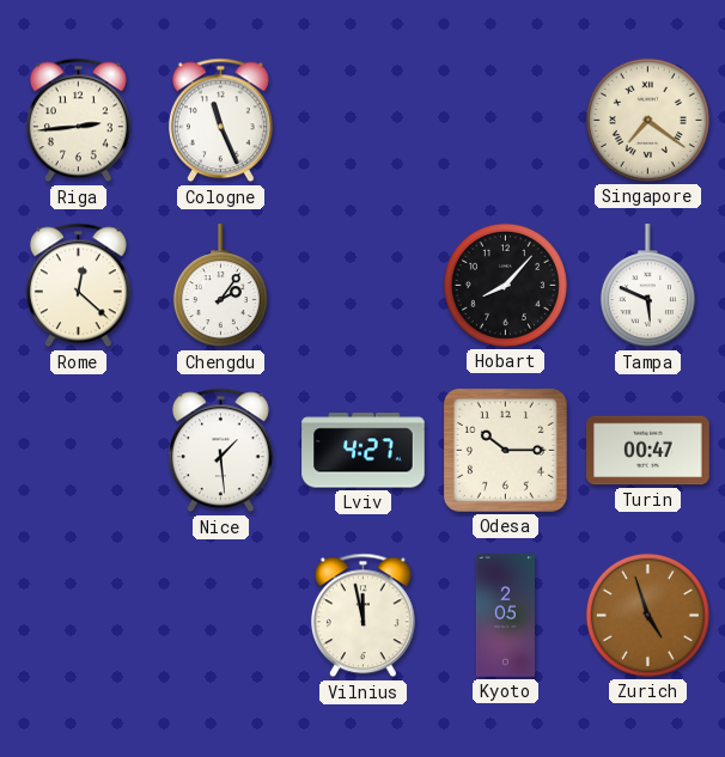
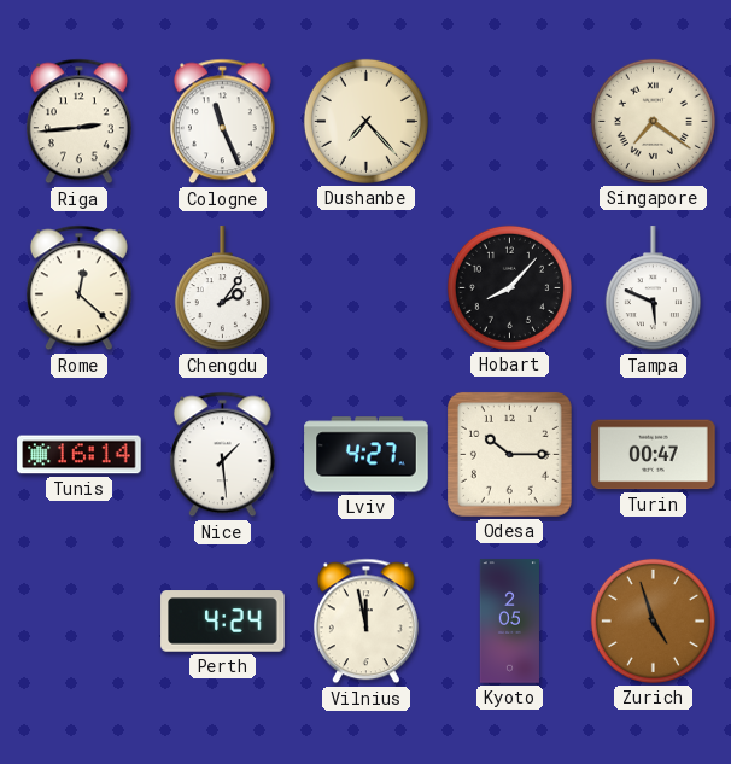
Dushanbe: none -> 7:23 (366, 121)
Tunis: none -> 16:14 (80, 455)
Perth: none -> 4:24 (223, 622)
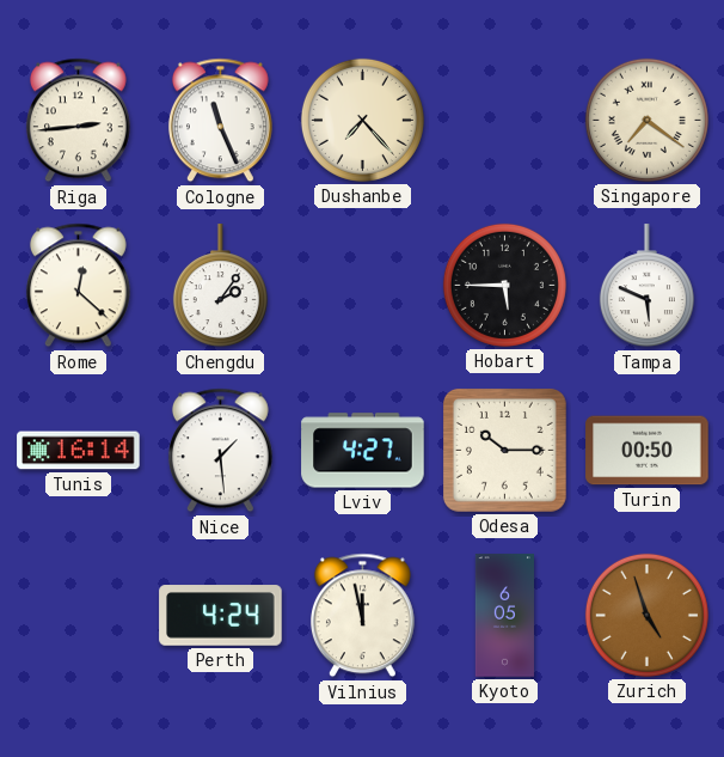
Hobart: 8:07 -> 5:45 (504, 285)
Turin: 00:47 -> 00:50 (648, 451)
Kyoto: 2:05 -> 6:05 (504, 616)
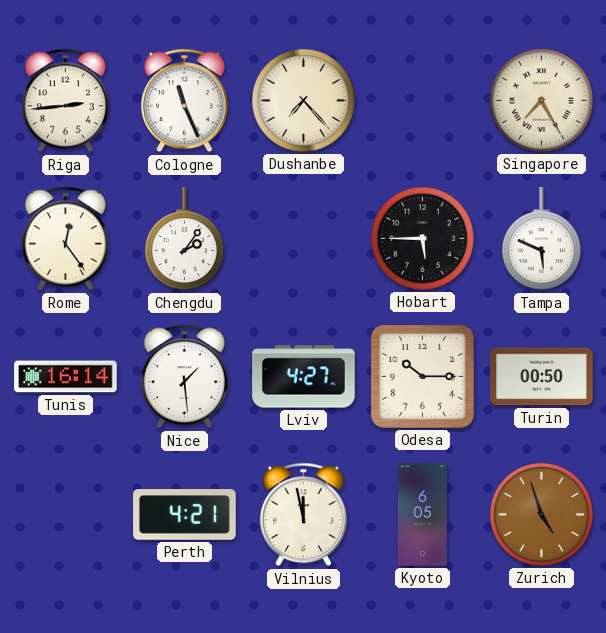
Singapore: 7:21 -> 7:25 (541, 100)
Rome: 12:22 -> 12:24 (65, 239)
Perth: 4:24 -> 4:21 (185, 515)
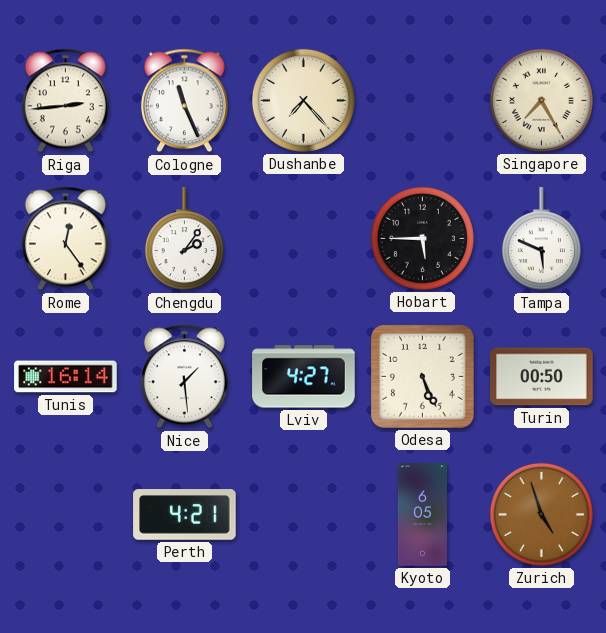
Odesa: 10:15 -> 5:26 (422, 376)
Vilnius: 11:58 -> none (303, 515)
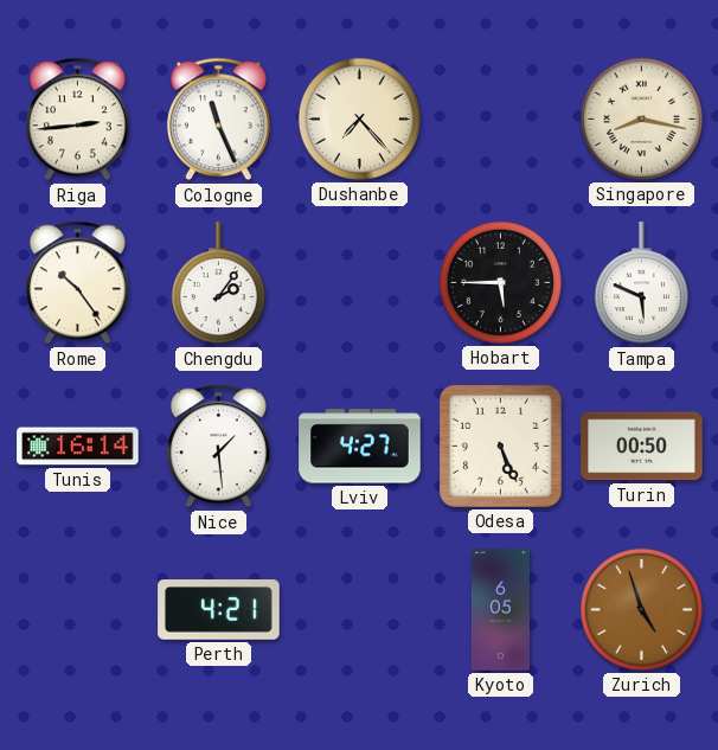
Singapore: 7:25 -> 8:17 (641, 118)
Rome: 12:24 -> 10:24 (77, 283)
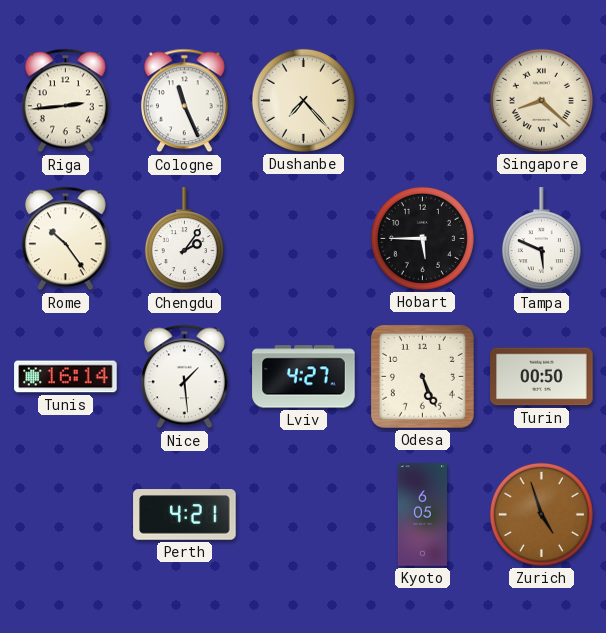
Singapore: 8:17 -> 8:22 (541, 100)
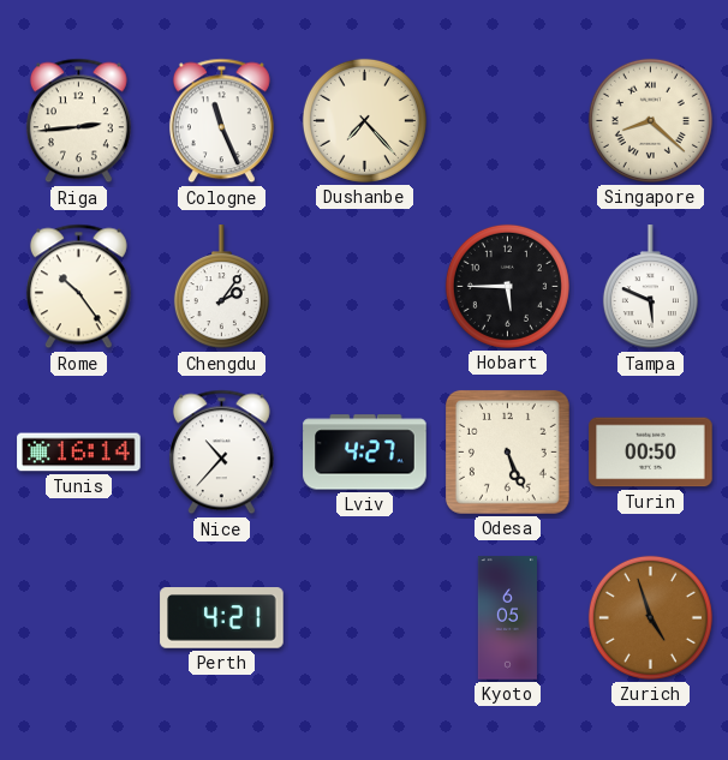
Nice: 1:29 -> 10:37 (221, 453)
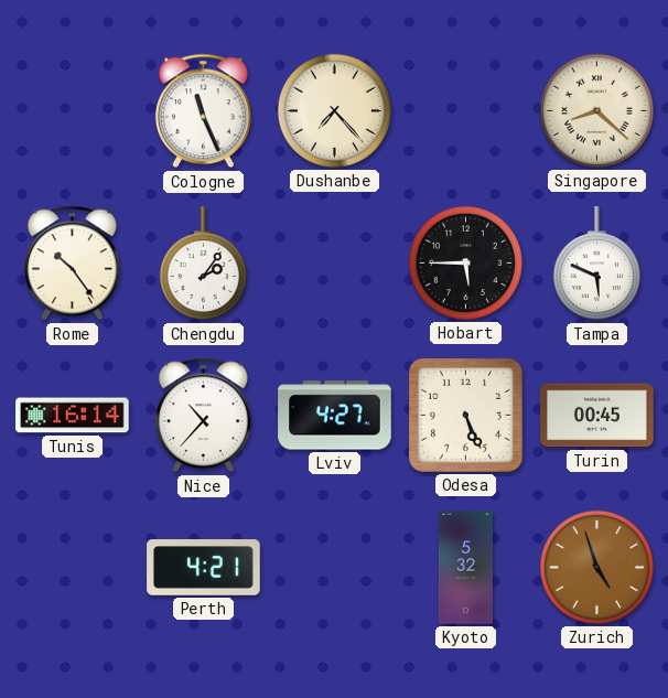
Riga: 2:44 -> none (78, 121)
Turin: 00:50 -> 00:45 (597, 416)
Kyoto: 6:05 -> 5:32 (465, 568)
